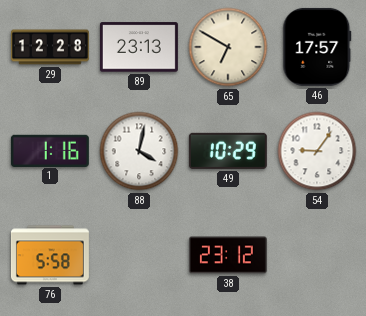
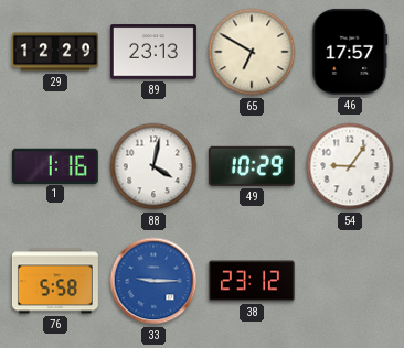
29: 12:28 -> 12:29 (55, 52)
33: none -> 9:15 (153, 281)
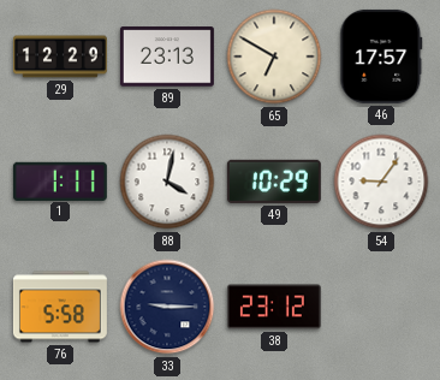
1: 1:16 -> 1:11 (60, 180)
33 dial: blue -> navy (167, 307)
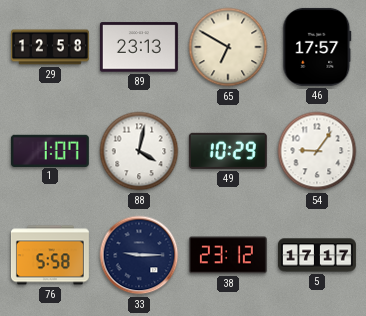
29: 12:29 -> 12:58 (50, 47)
1: 1:11 -> 1:07 (50, 150)
5: none -> 17:17 (317, 255)
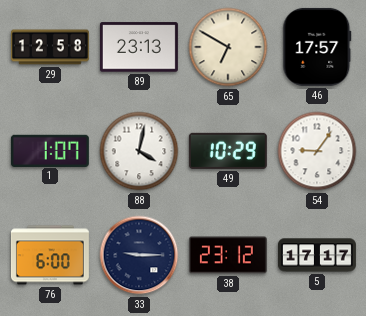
76: 5:58 -> 6:00 (50, 255)
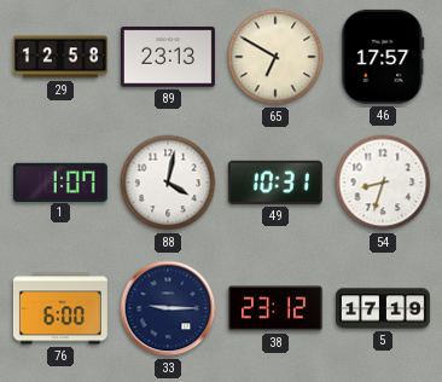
49: 10:29 -> 10:31 (275, 183)
54: 9:06 -> 8:33 (383, 183)
5: 17:17 -> 17:19 (383, 308)
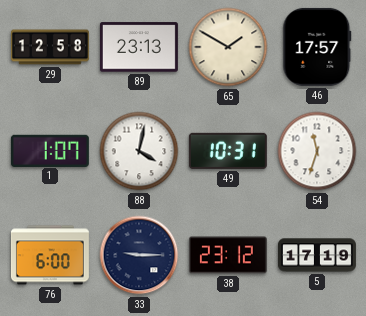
65: 6:50 -> 1:50 (228, 47)
54: 8:33 -> 11:33 (317, 151)
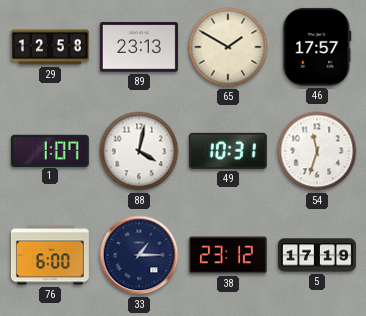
33: 9:15 -> 1:15 (139, 255)
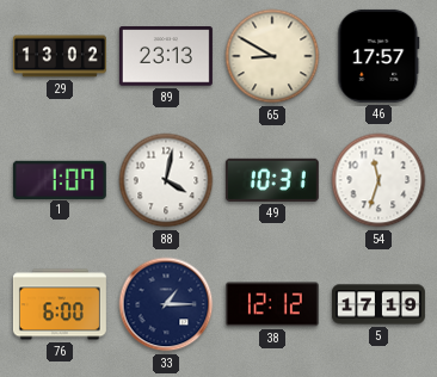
29: 12:58 -> 13:02 (60, 56)
65: 1:50 -> 8:50 (272, 56)
38: 23:12 -> 12:12 (272, 304)
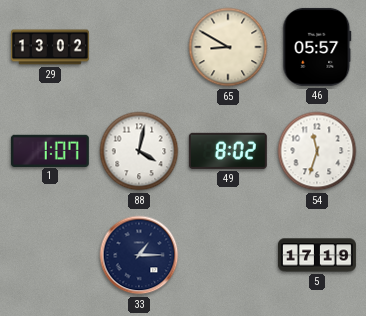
89: 23:13 -> none (166, 56)
46: 17:57 -> 05:57 (317, 47)
49: 10:31 -> 8:02 (228, 151)
76: 6:00 -> none (60, 304)
38: 12:12 -> none (272, 304)
